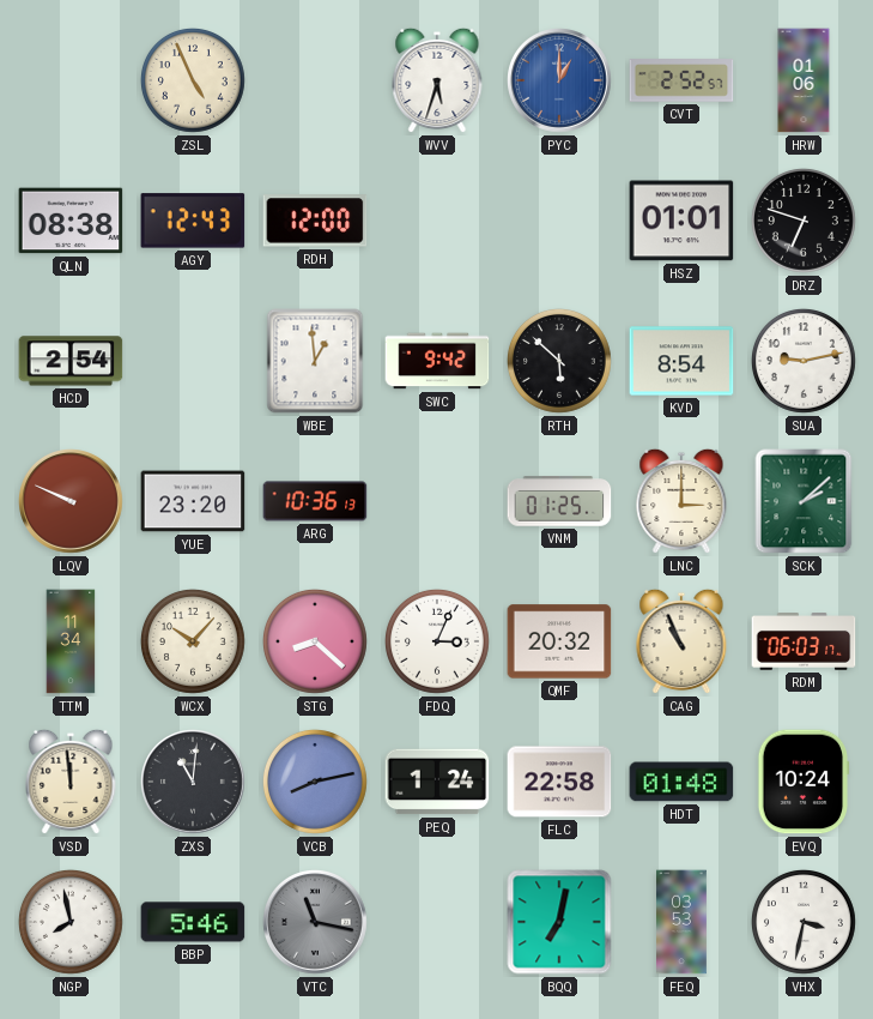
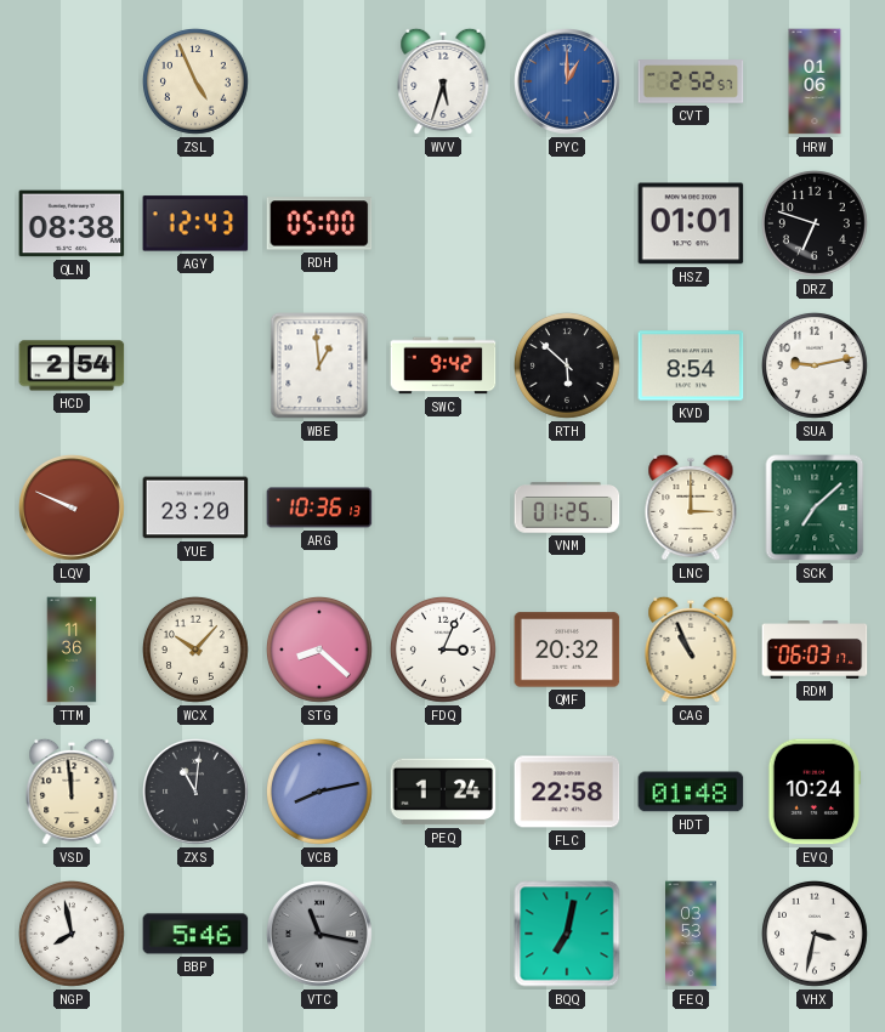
RDH: 12:00 -> 05:00 (319, 223)
SCK: 2:08 -> 7:08 (815, 508)
TTM: 11:34 -> 11:36 (72, 650)
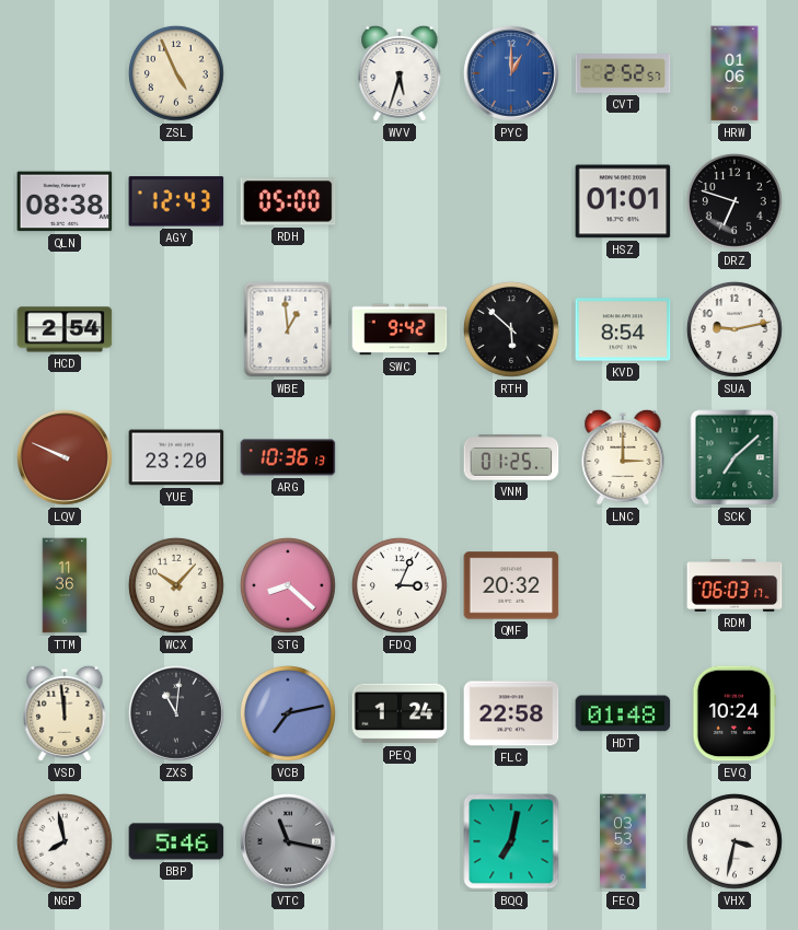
CAG: 10:56 -> none (691, 650)
VCB: 8:13 -> 7:13 (288, 713)
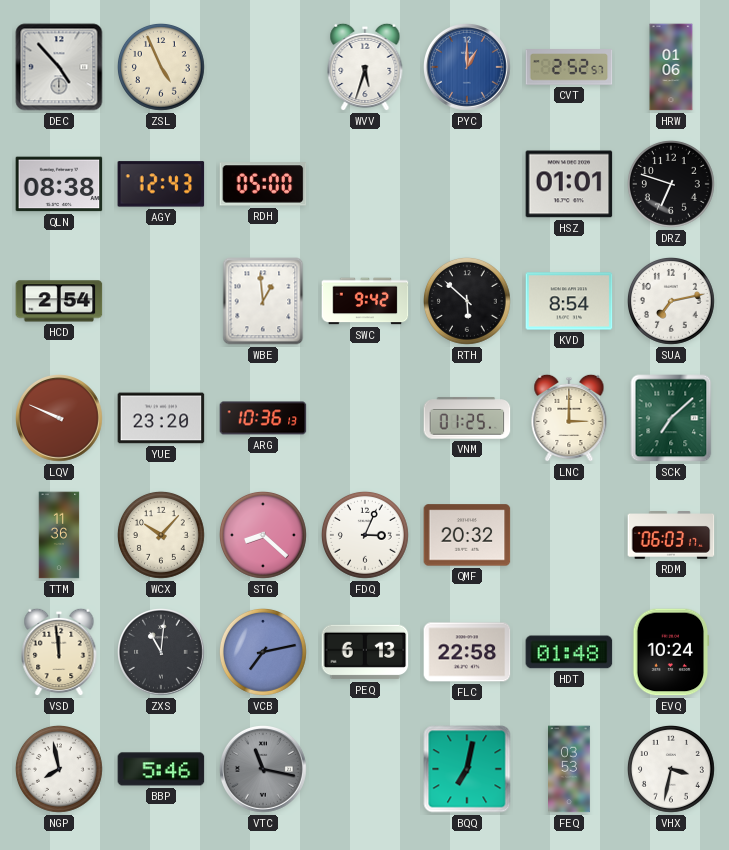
DEC: none -> 4:53 (59, 67)
SUA: 9:13 -> 7:13 (671, 301)
PEQ: 1:24 -> 6:13 (365, 652)
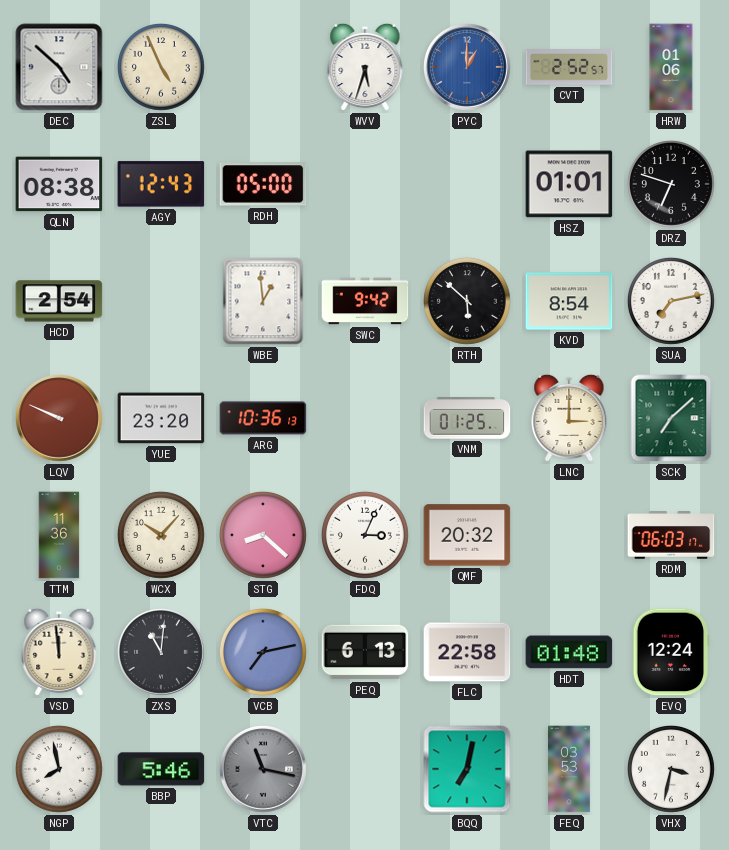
DEC: 4:53 -> 4:52 (59, 67)
EVQ: 10:24 -> 12:24 (671, 652)
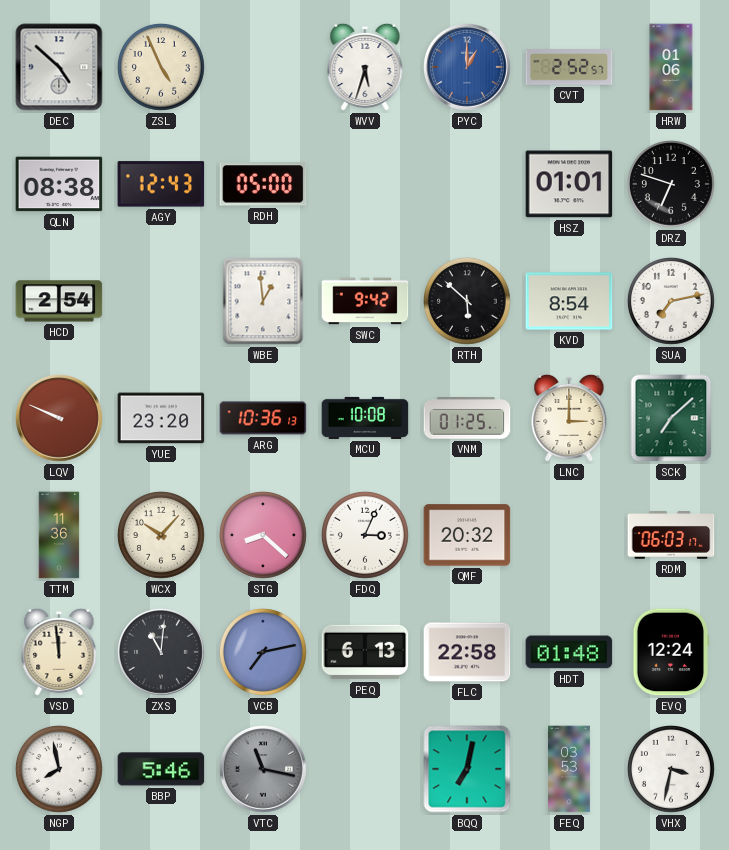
MCU: none -> 10:08 (365, 418)
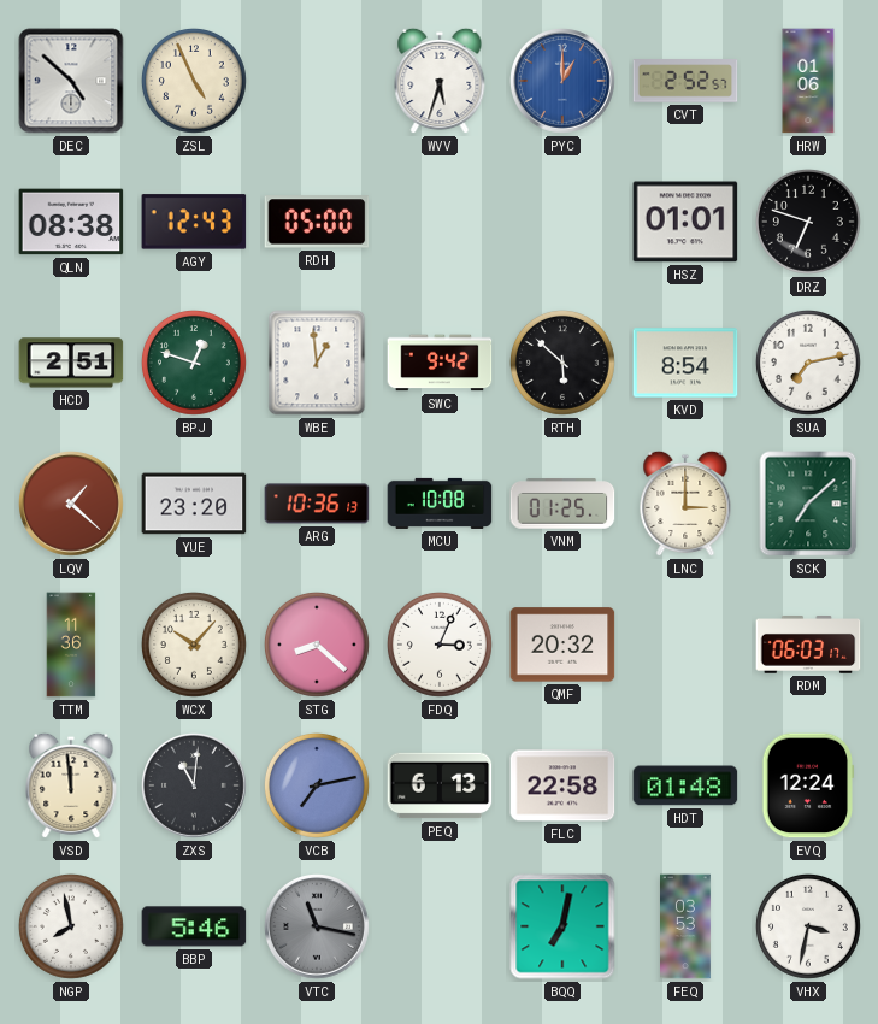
HCD: 2:54 -> 2:51 (71, 363)
BPJ: none -> 12:48 (194, 363)
LQV: 9:49 -> 1:22 (72, 505)
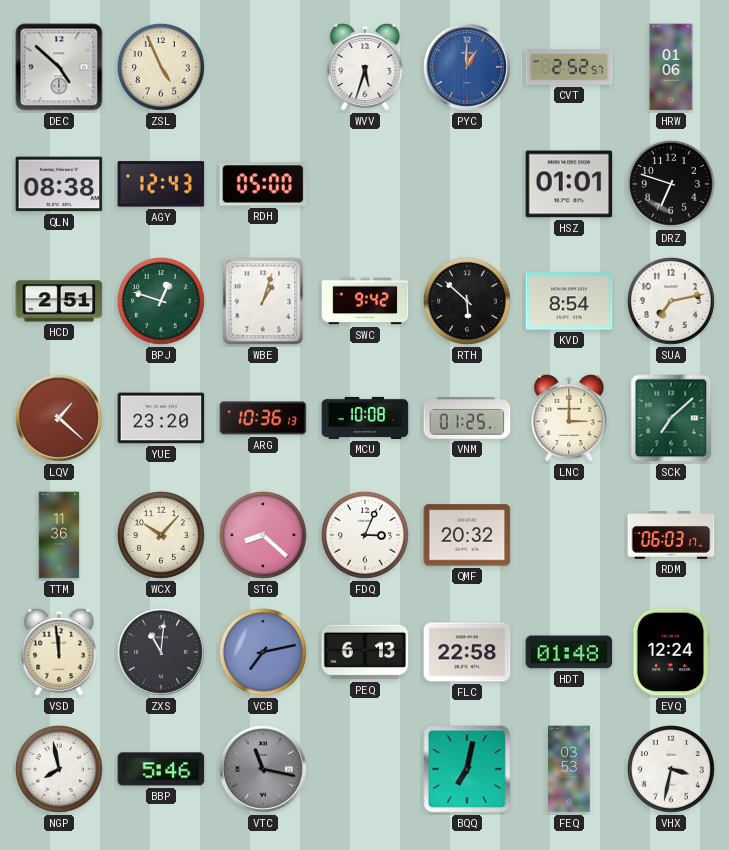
WBE: 12:59 -> 1:03 (263, 301)
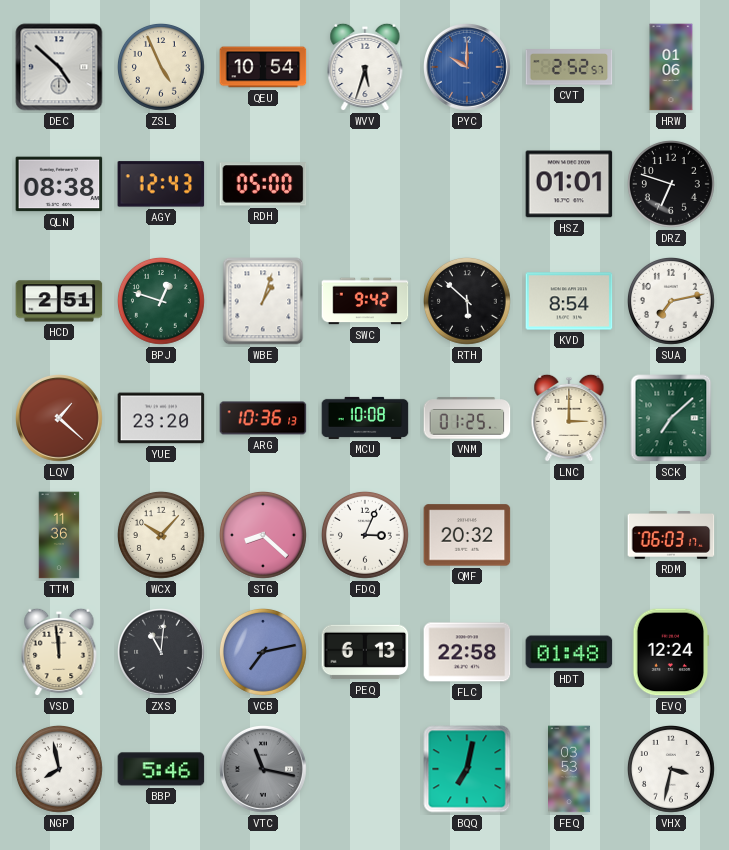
QEU: none -> 10:54 (263, 67)
PYC: 1:00 -> 10:00 (468, 68)
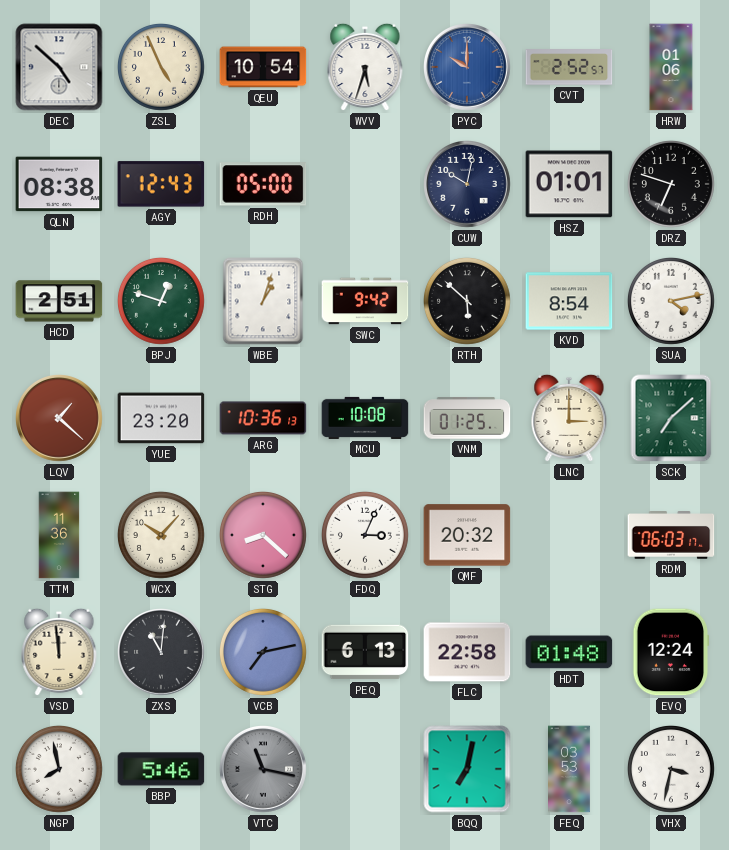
CUW: none -> 10:02 (468, 185)
SUA: 7:13 -> 4:13 (671, 301)
